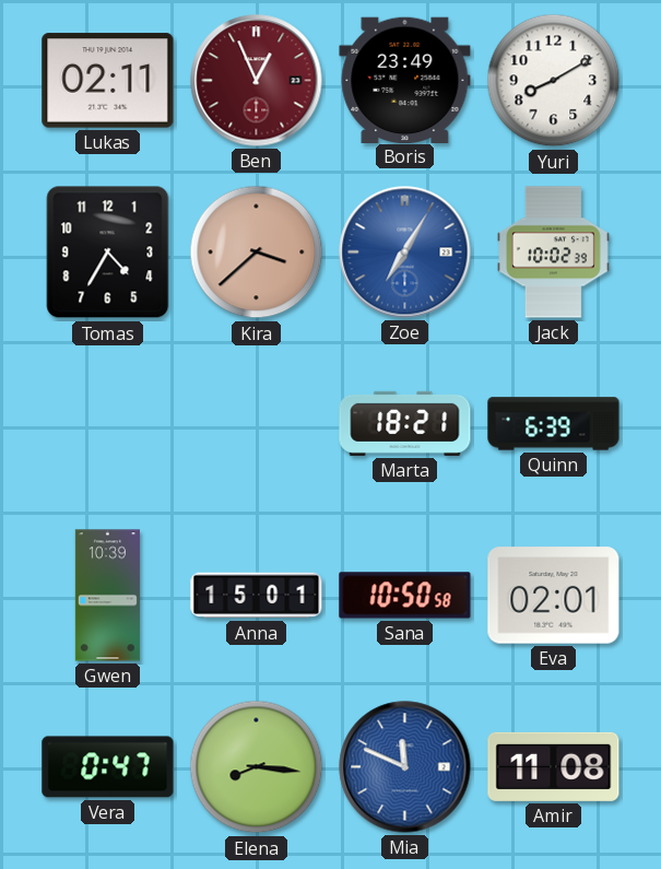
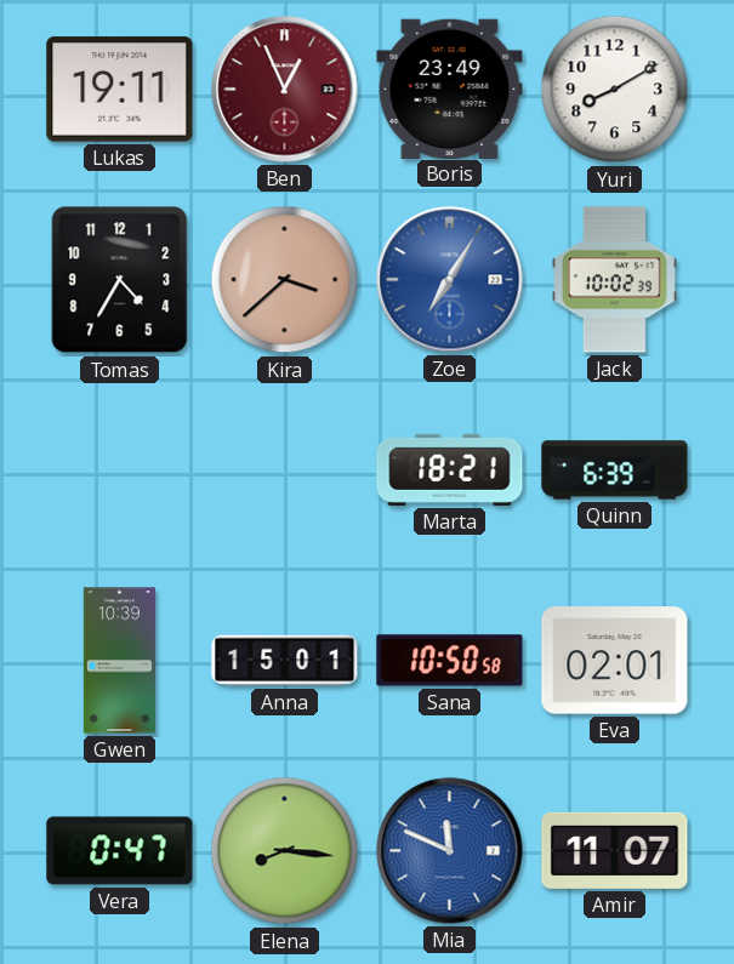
Lukas: 02:11 -> 19:11 (120, 90)
Amir: 11:08 -> 11:07 (615, 850)
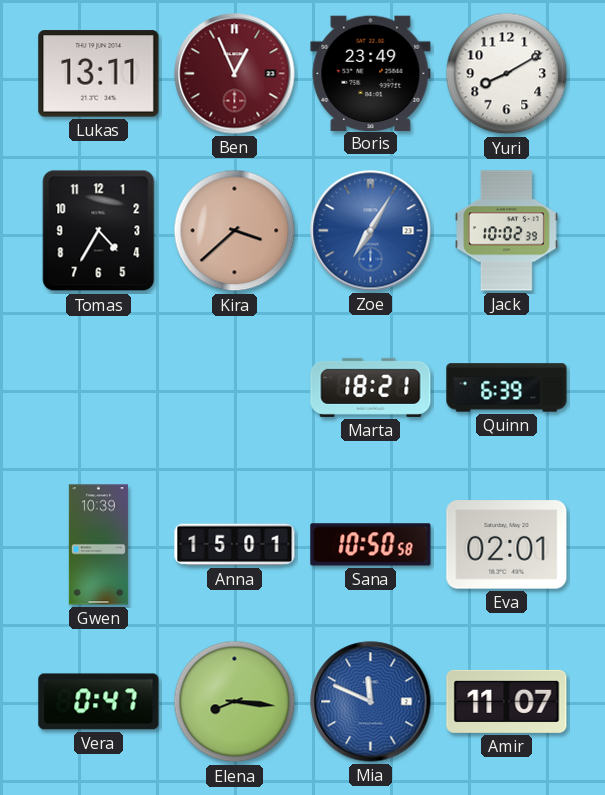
Lukas: 19:11 -> 13:11 (99, 74)
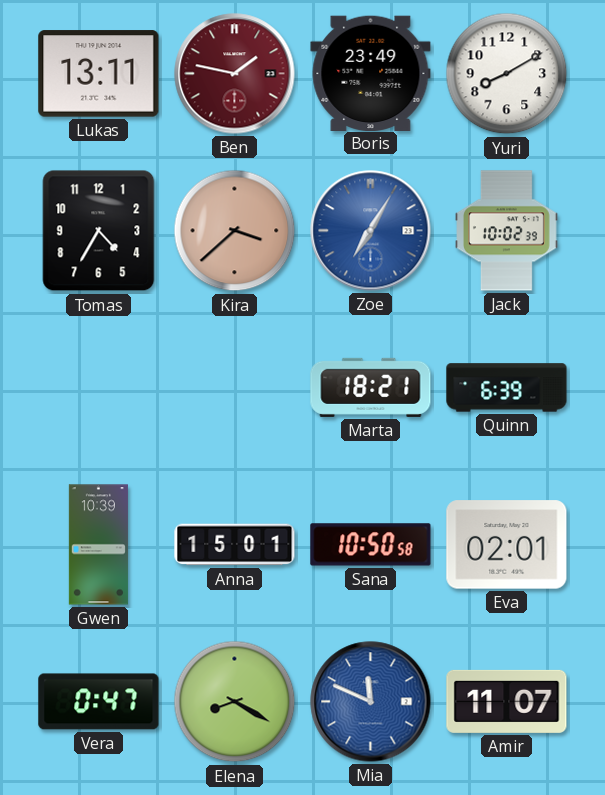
Ben: 12:56 -> 1:47 (235, 74)
Elena: 8:16 -> 8:20 (235, 702)
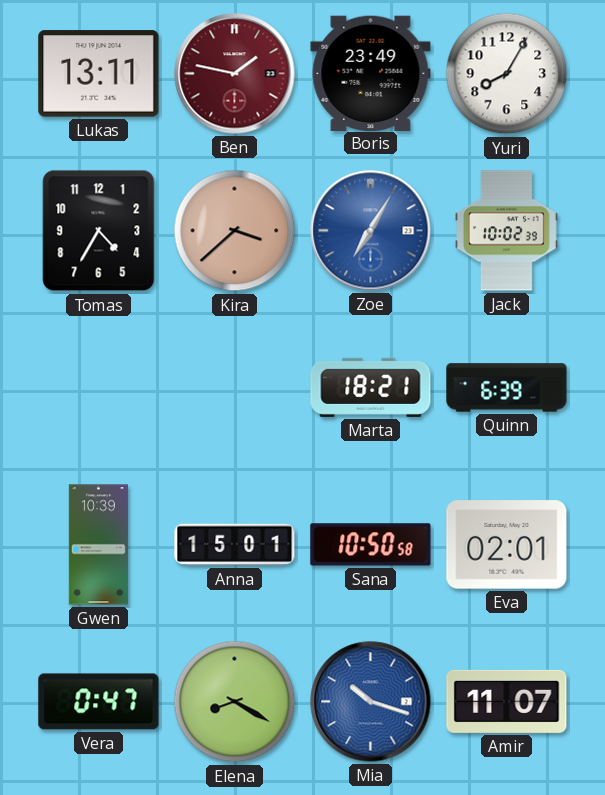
Yuri: 8:10 -> 8:05 (507, 74)
Mia: 11:49 -> 10:18 (371, 702)
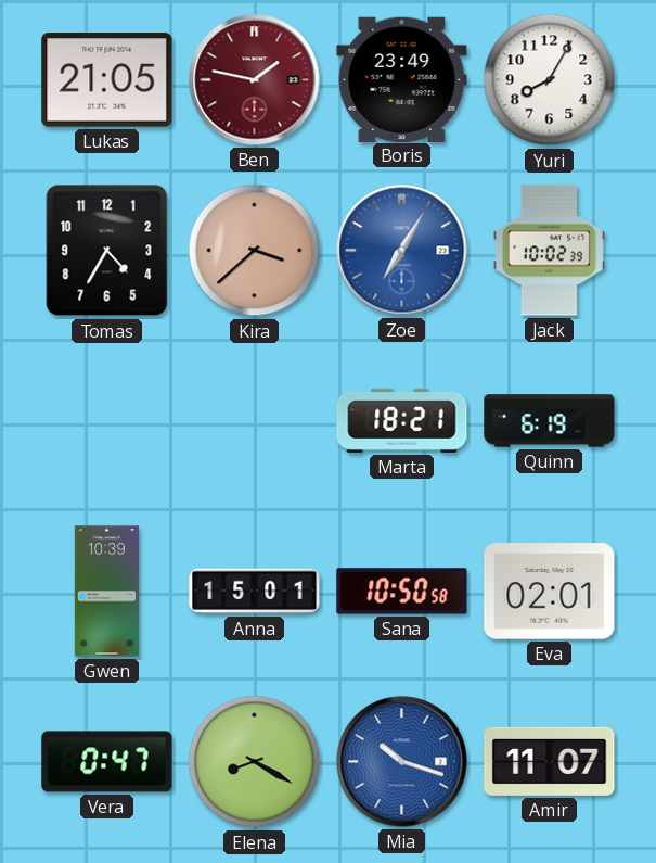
Lukas: 13:11 -> 21:05 (107, 80)
Quinn: 6:39 -> 6:19 (550, 421)
